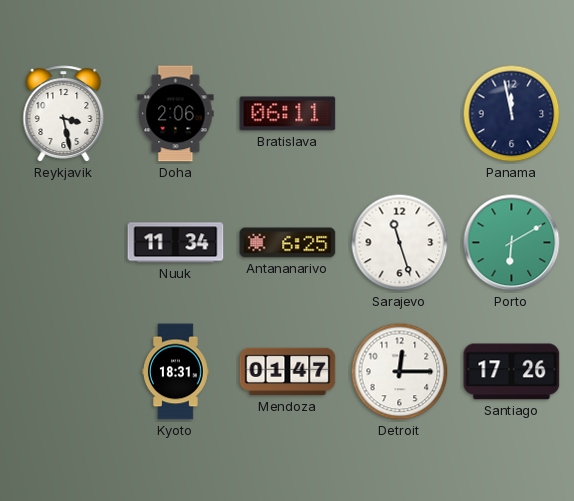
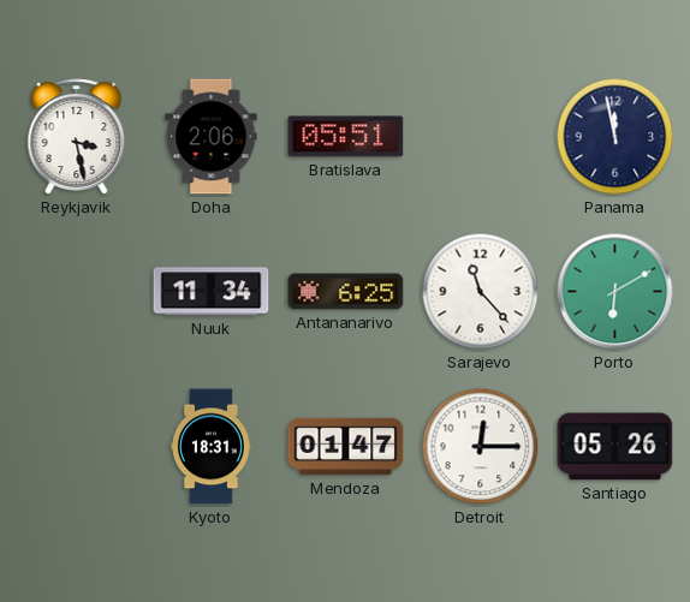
Bratislava: 06:11 -> 05:51 (346, 137)
Sarajevo: 11:27 -> 11:23 (481, 292)
Santiago: 17:26 -> 05:26 (615, 447)
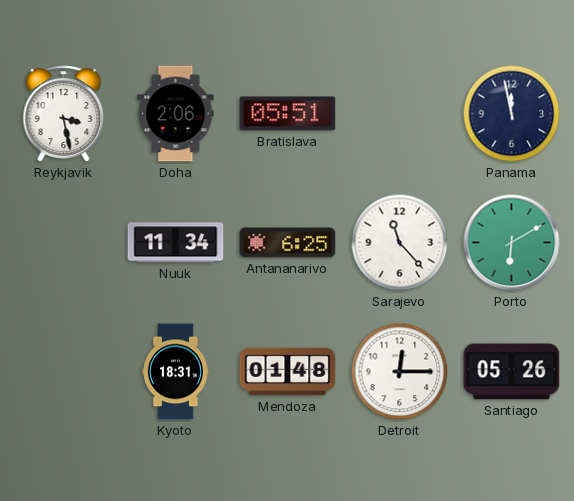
Mendoza: 01:47 -> 01:48 (288, 372)
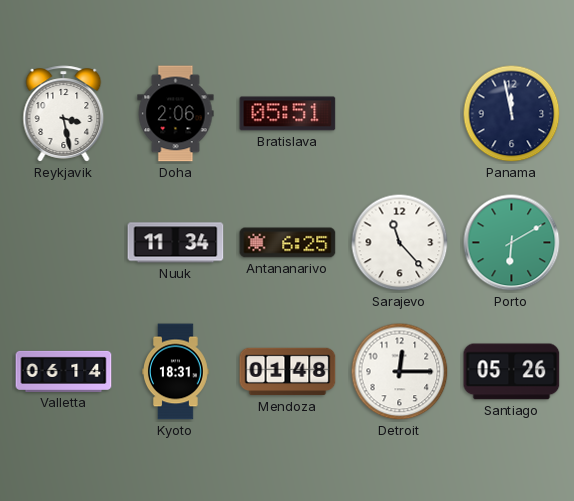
Valletta: none -> 06:14 (64, 371)
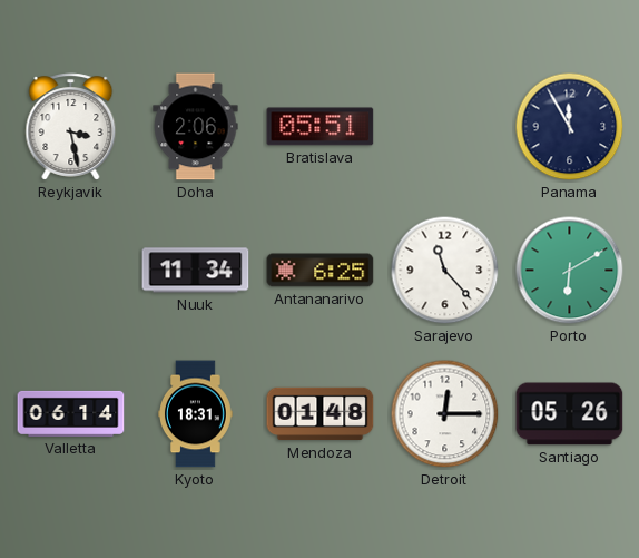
Panama: 11:58 -> 11:55 (570, 127)
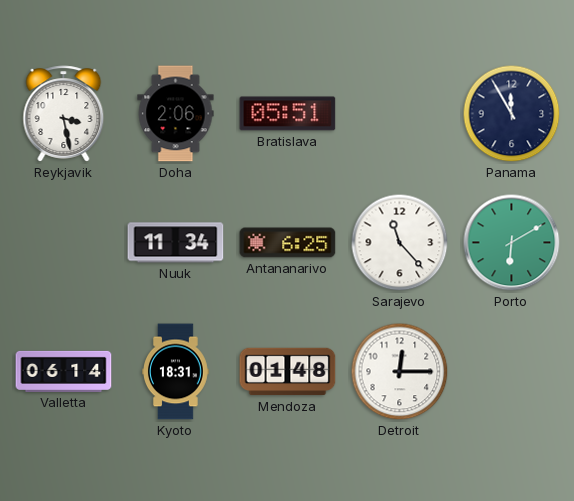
Santiago: 05:26 -> none (570, 414)
